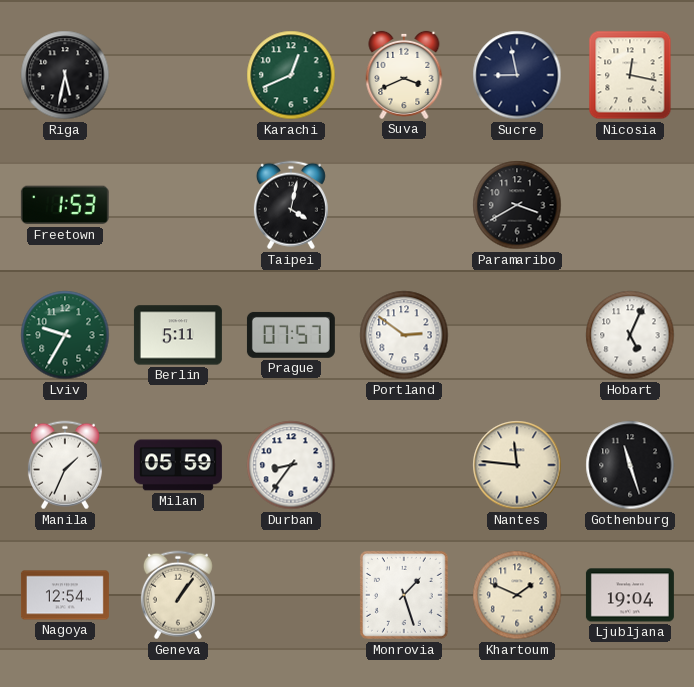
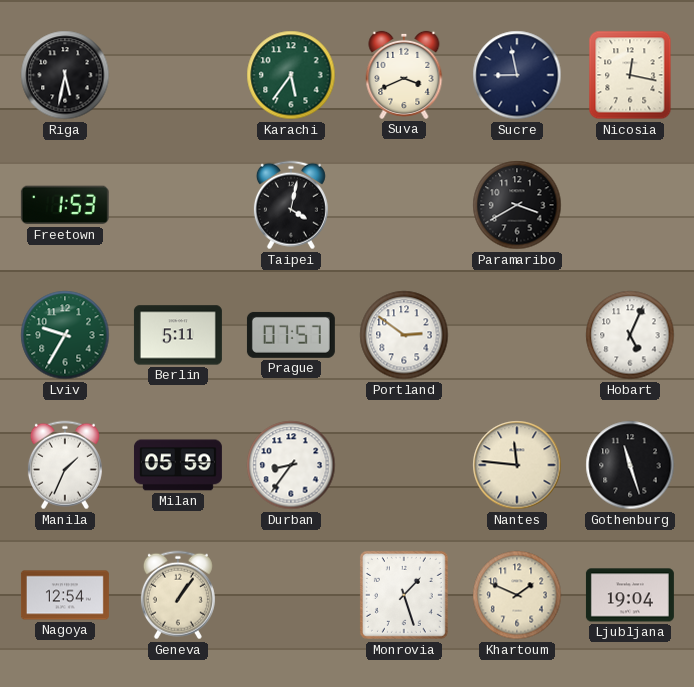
Karachi: 12:41 -> 5:36 (291, 75)
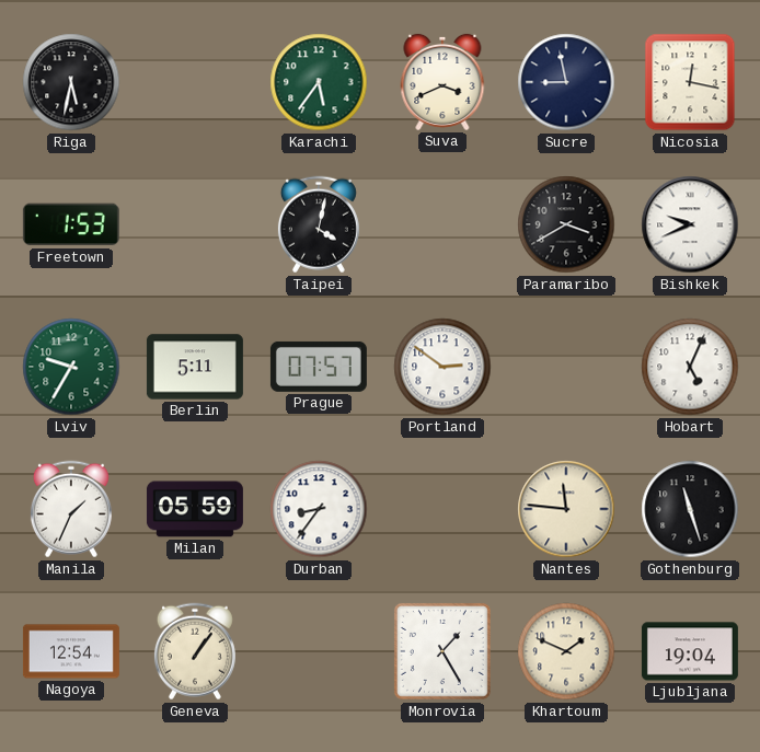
Bishkek: none -> 9:41 (690, 224)
Monrovia: 1:27 -> 1:25 (442, 651)
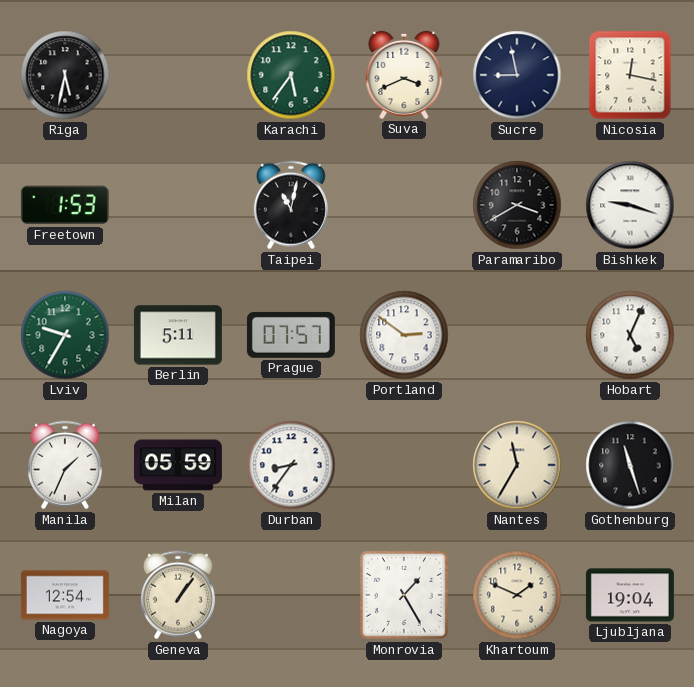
Taipei: 4:02 -> 11:02 (291, 205)
Bishkek: 9:41 -> 9:18 (630, 205)
Nantes: 11:46 -> 11:35 (517, 465)
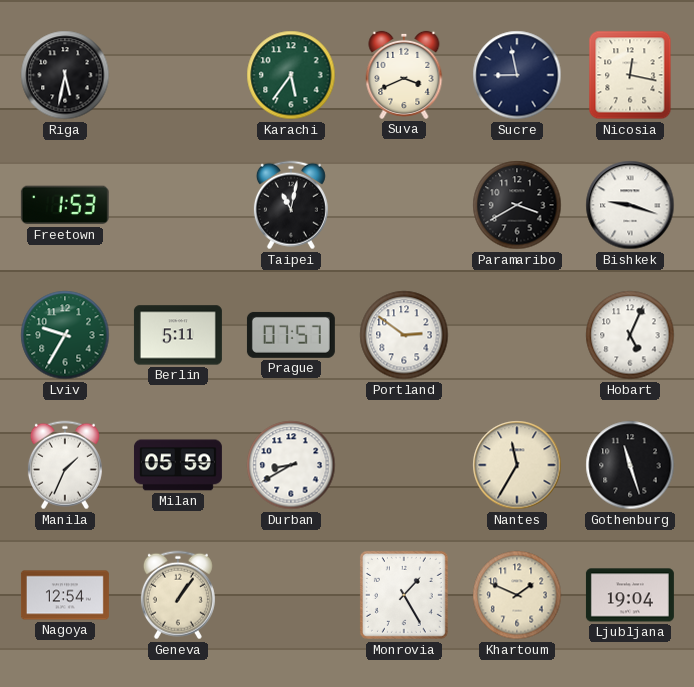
Durban: 8:36 -> 8:40 (291, 465)
